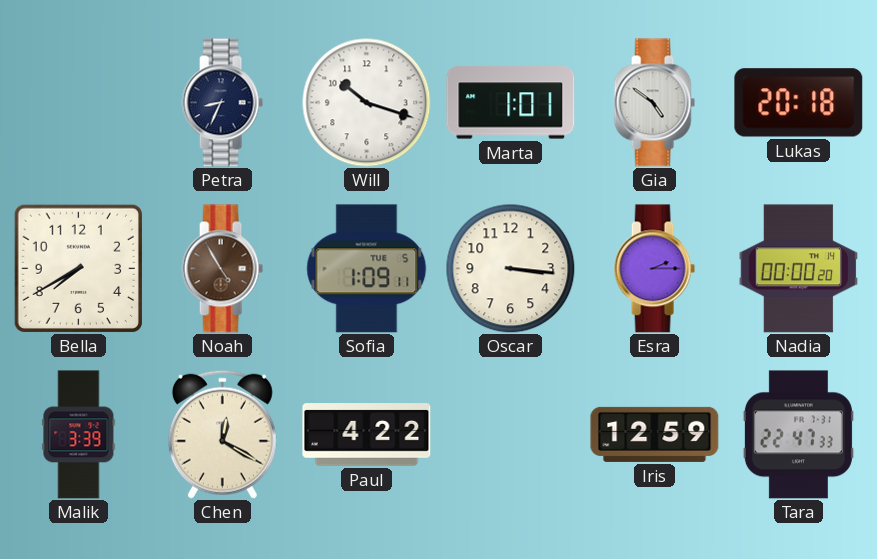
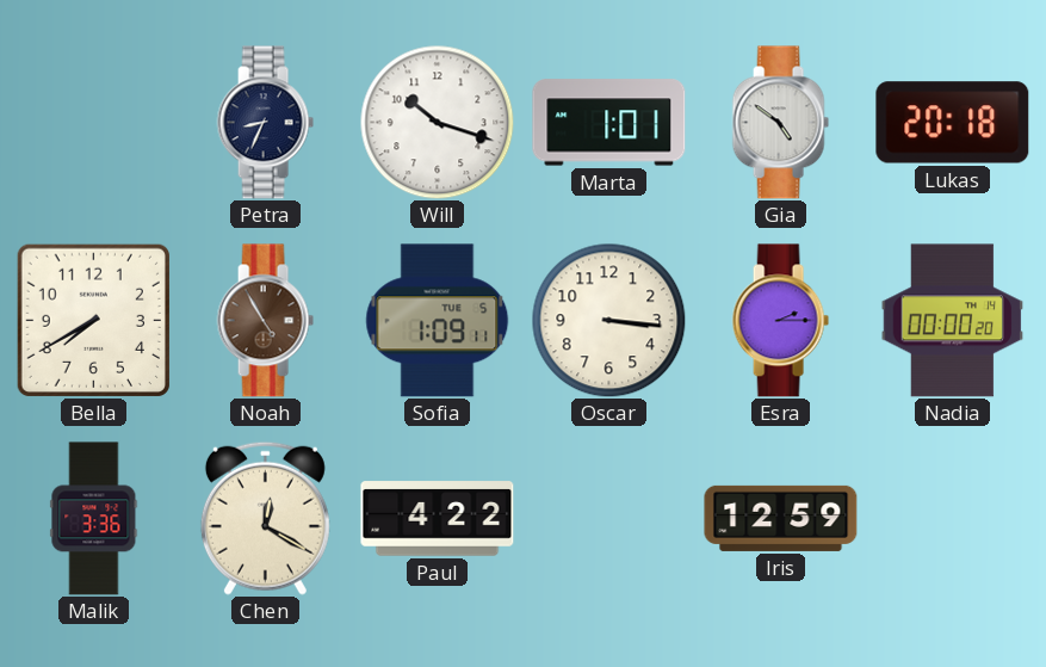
Malik: 3:39 -> 3:36 (94, 519)
Tara: 22:47 -> none (798, 435)
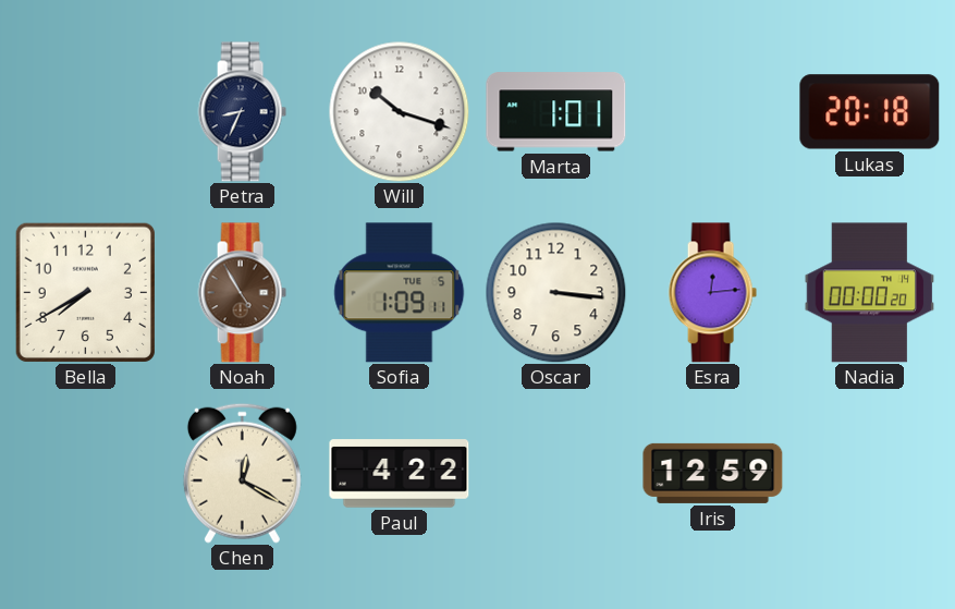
Gia: 4:51 -> none (780, 123)
Esra: 2:15 -> 12:14 (712, 293)
Malik: 3:36 -> none (94, 519)
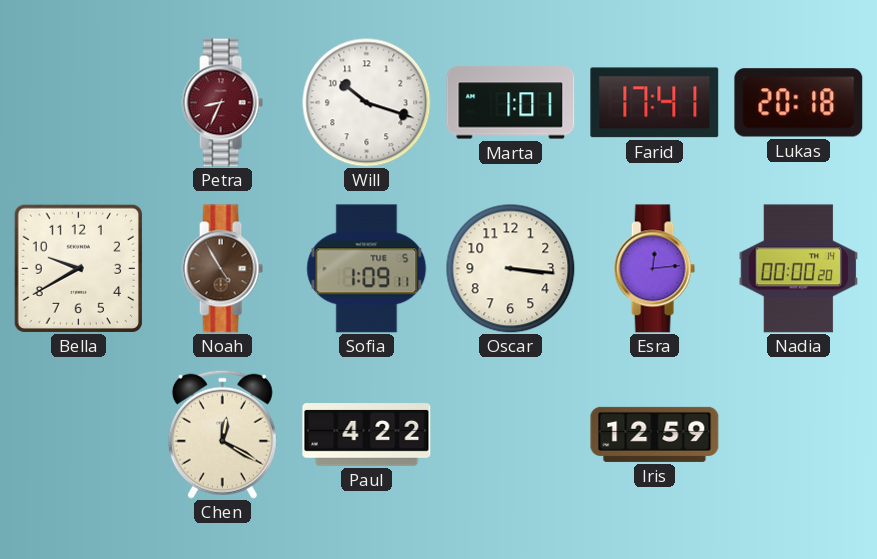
Petra dial: navy -> burgundy (222, 103)
Farid: none -> 17:41 (655, 103)
Bella: 7:40 -> 9:40 (78, 268)
